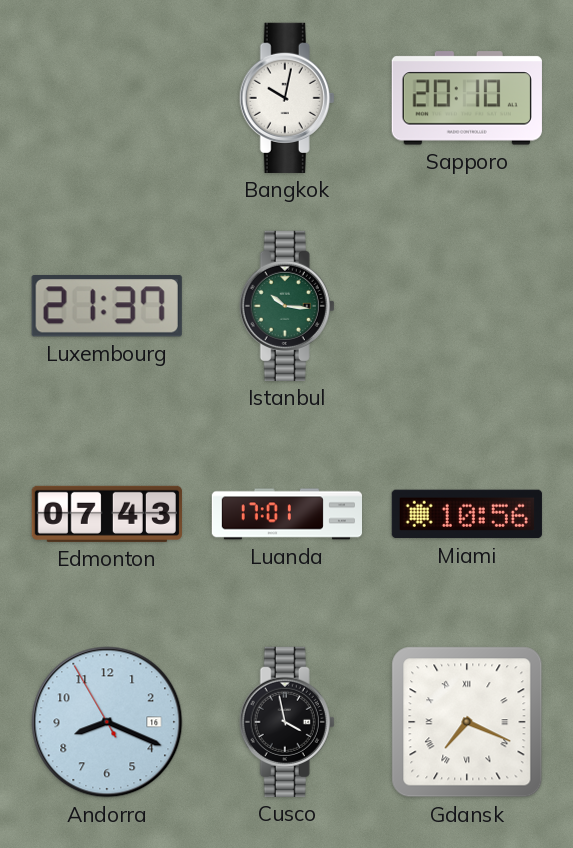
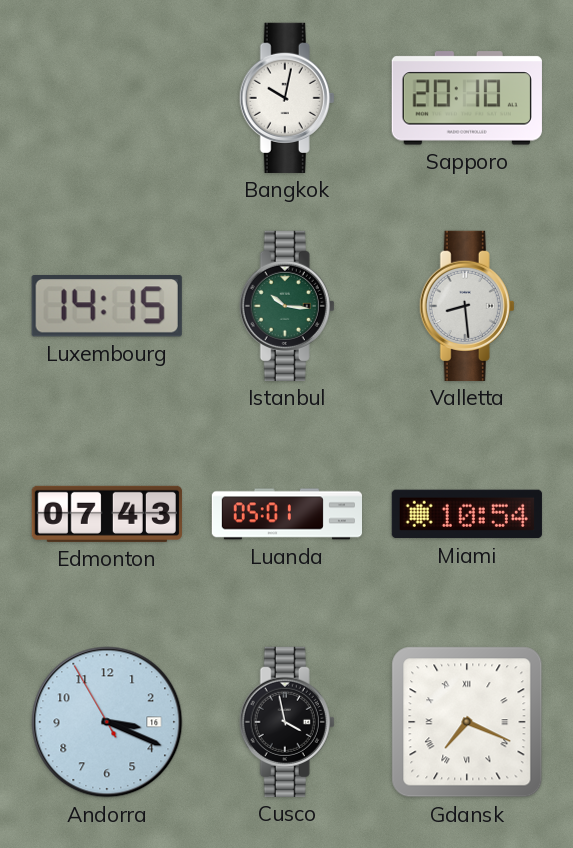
Luxembourg: 21:37 -> 14:15 (107, 307)
Valletta: none -> 8:29 (467, 306)
Luanda: 17:01 -> 05:01 (286, 514)
Miami: 10:56 -> 10:54 (467, 514)
Andorra: 8:18 -> 3:18 (107, 722)
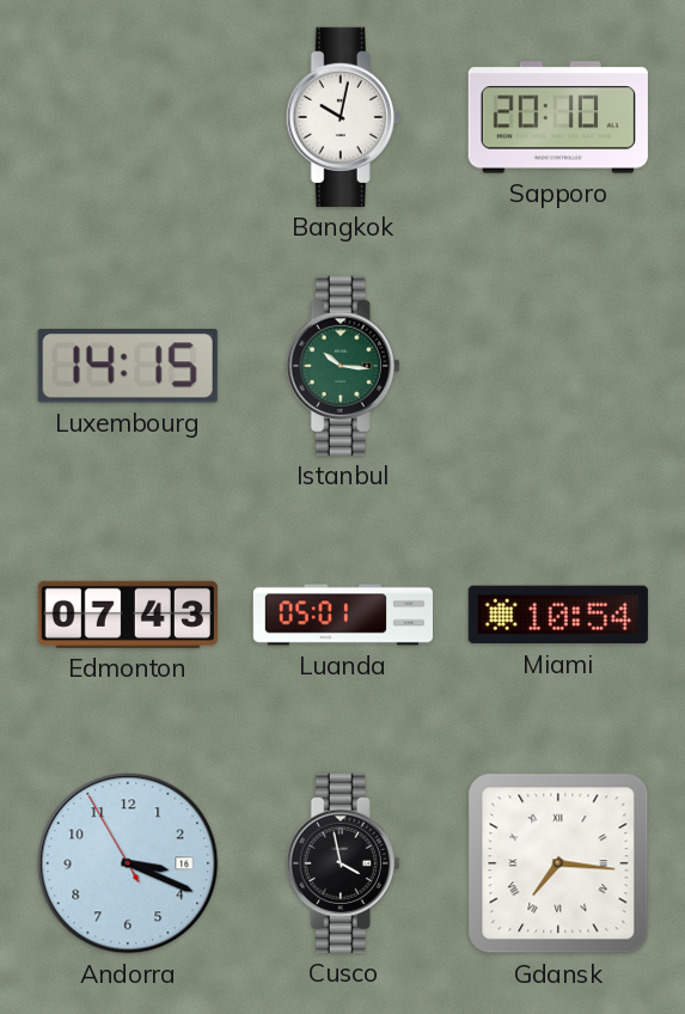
Valletta: 8:29 -> none (467, 306)
Gdansk: 7:19 -> 7:16 (558, 863)
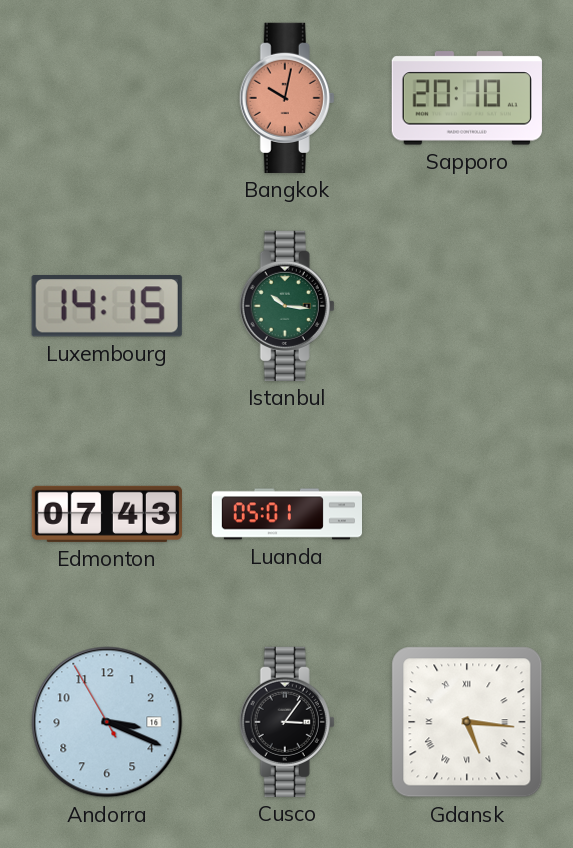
Bangkok dial: white -> salmon (287, 98)
Miami: 10:54 -> none (558, 615)
Cusco: 3:58 -> 3:06 (287, 722)
Gdansk: 7:16 -> 5:16 (467, 722)
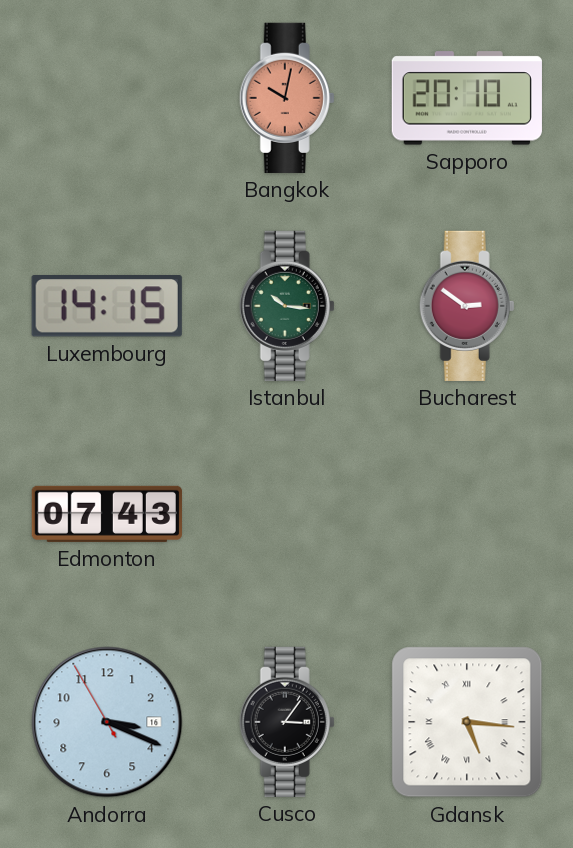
Bucharest: none -> 2:51 (467, 306)
Luanda: 05:01 -> none (286, 514)
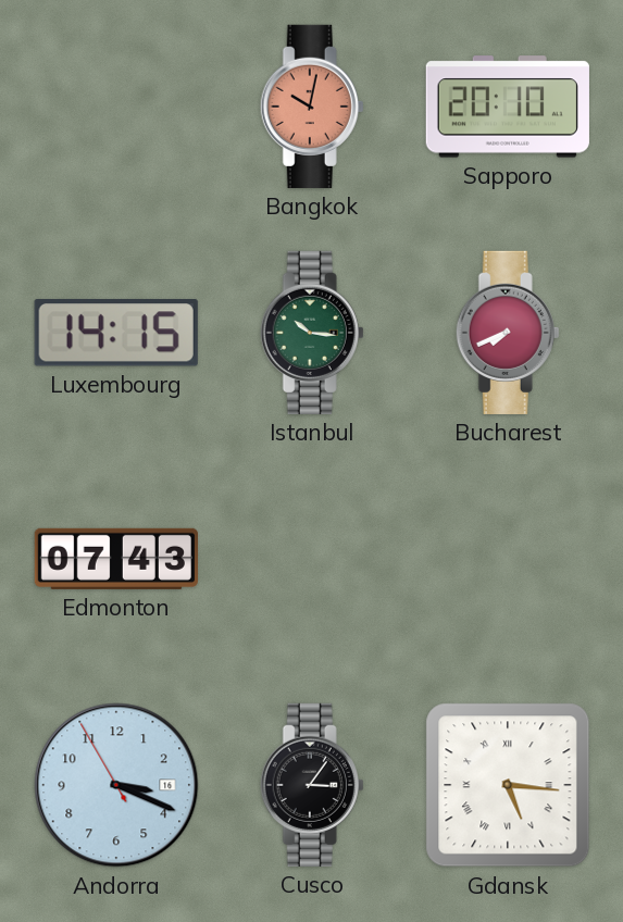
Bucharest: 2:51 -> 7:41 (508, 333)
